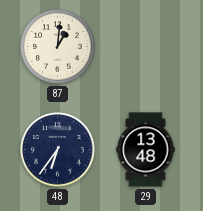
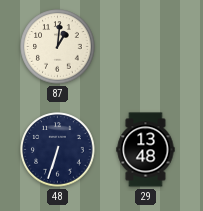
48: 6:36 -> 6:33 (58, 150)
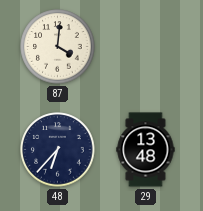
87: 1:01 -> 4:01 (58, 47)
48: 6:33 -> 6:37 (58, 150)
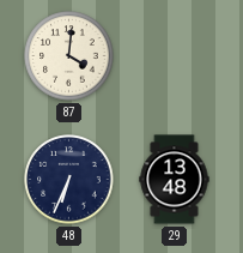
48: 6:37 -> 6:34 (69, 180)
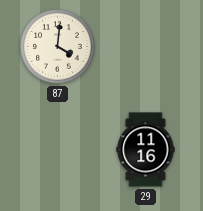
48: 6:34 -> none (69, 180)
29: 13:48 -> 11:16 (146, 150)
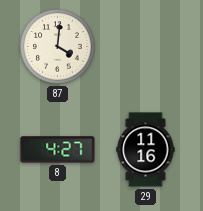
8: none -> 4:27 (58, 150)
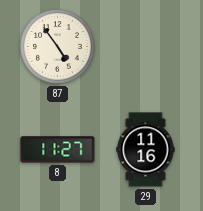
87: 4:01 -> 4:54 (58, 47)
8: 4:27 -> 11:27 (58, 150)
